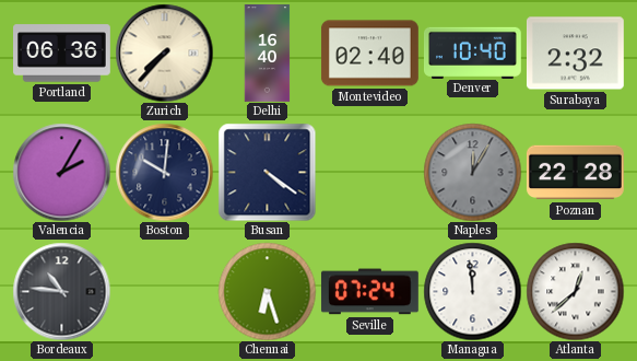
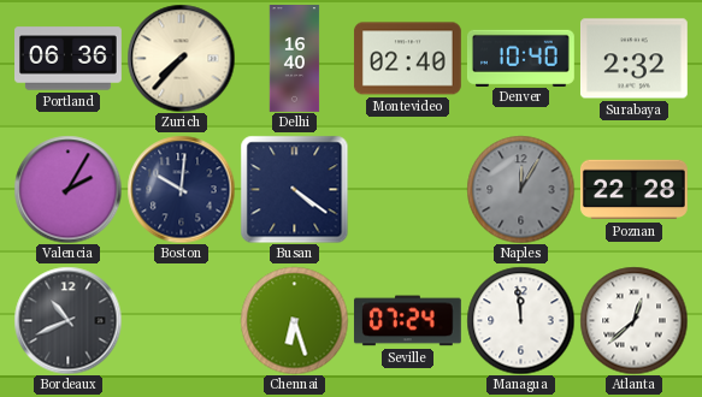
Bordeaux: 10:46 -> 10:41 (67, 320)
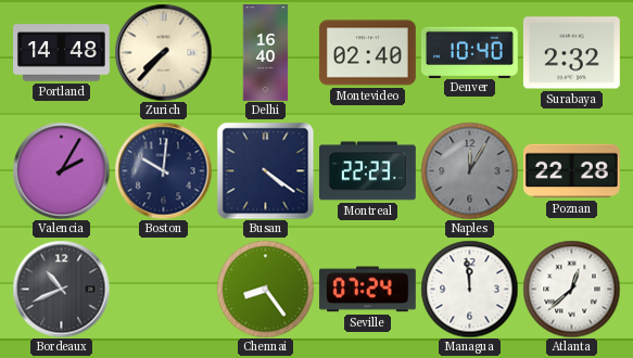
Portland: 06:36 -> 14:48 (62, 53)
Montreal: none -> 22:23 (367, 171)
Chennai: 6:27 -> 8:24 (265, 289)
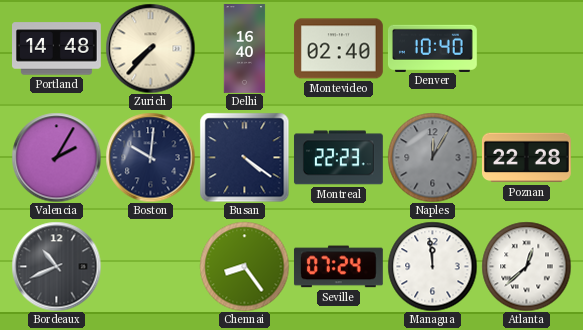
Surabaya: 2:32 -> none (571, 53)
